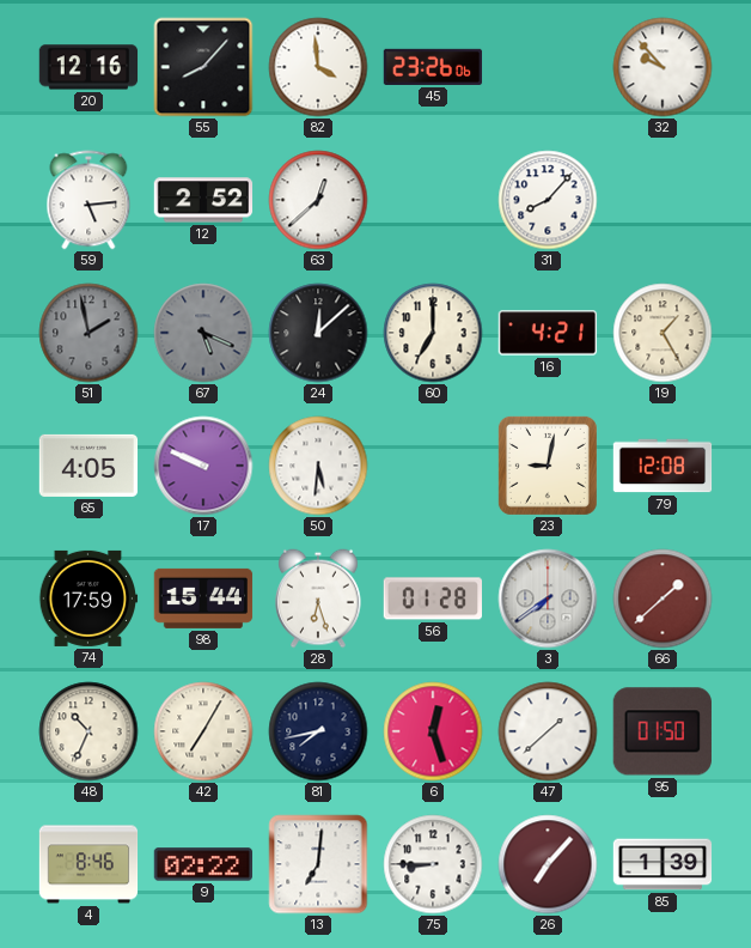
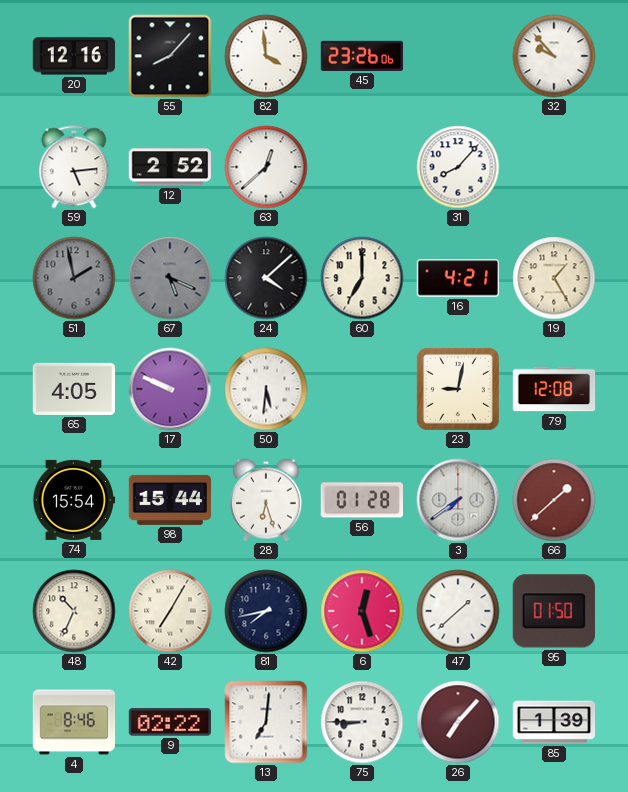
24: 12:08 -> 4:08 (266, 278)
74: 17:59 -> 15:54 (74, 500)
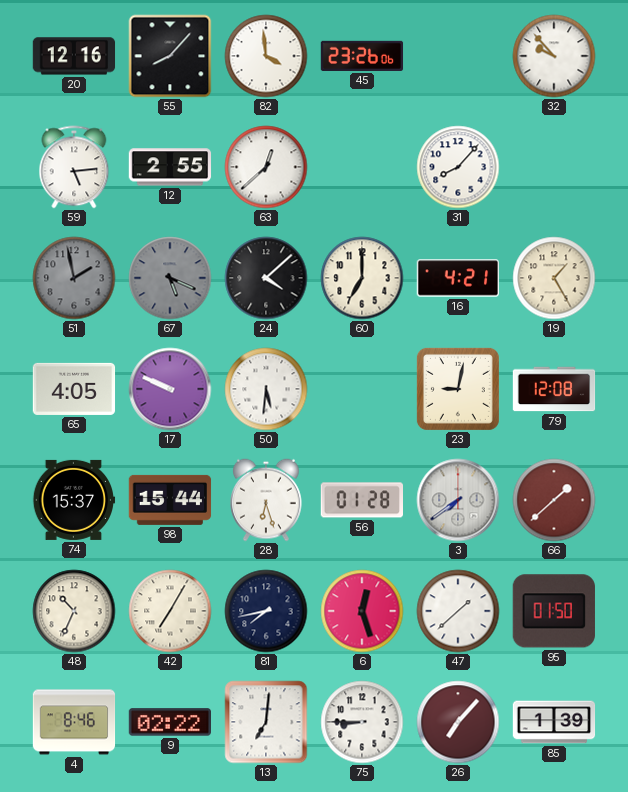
12: 2:52 -> 2:55 (170, 167)
74: 15:54 -> 15:37 (74, 500)
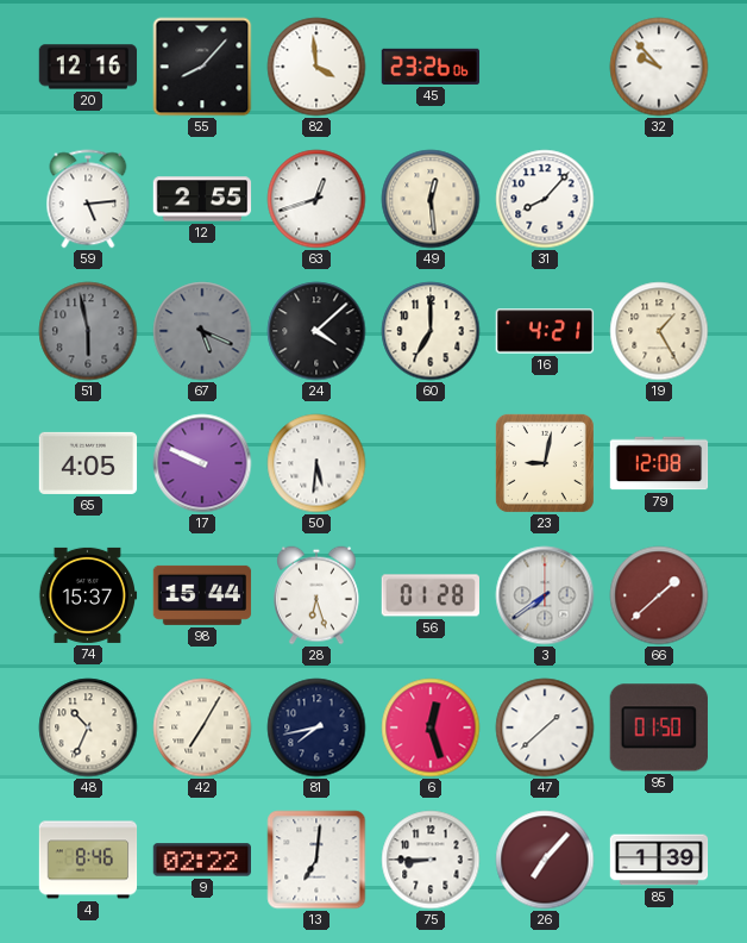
63: 12:38 -> 12:42 (316, 199)
49: none -> 12:29 (431, 199)
51: 1:58 -> 5:58 (88, 331)
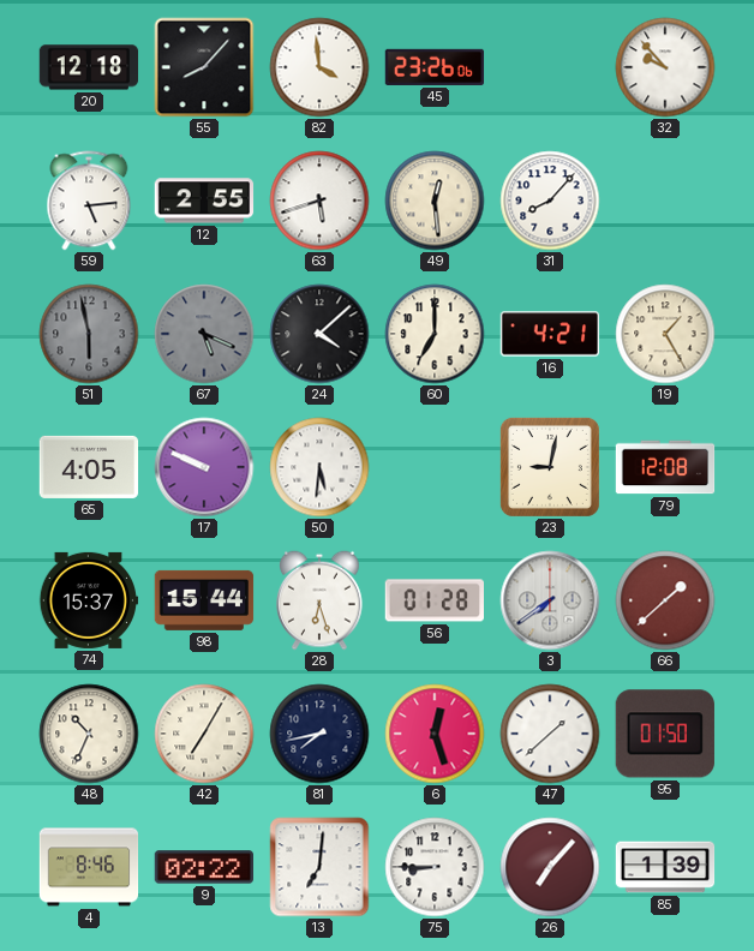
20: 12:16 -> 12:18 (89, 67)
63: 12:42 -> 5:42 (319, 201)
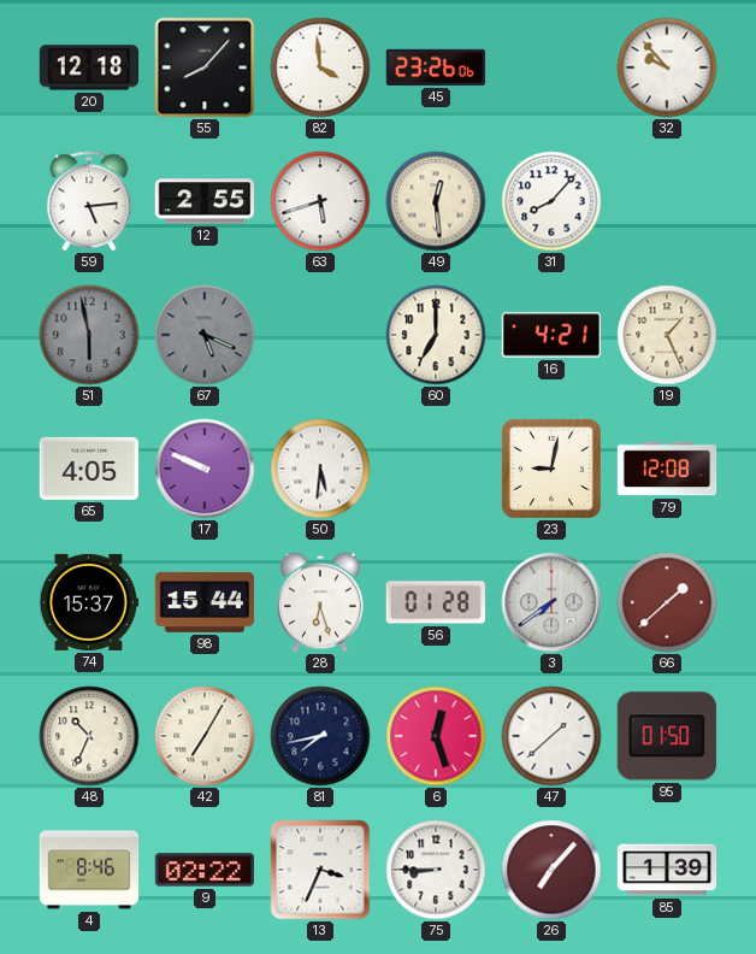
24: 4:08 -> none (319, 334)
19: 1:25 -> 1:26 (667, 335)
13: 7:01 -> 3:34 (320, 870)
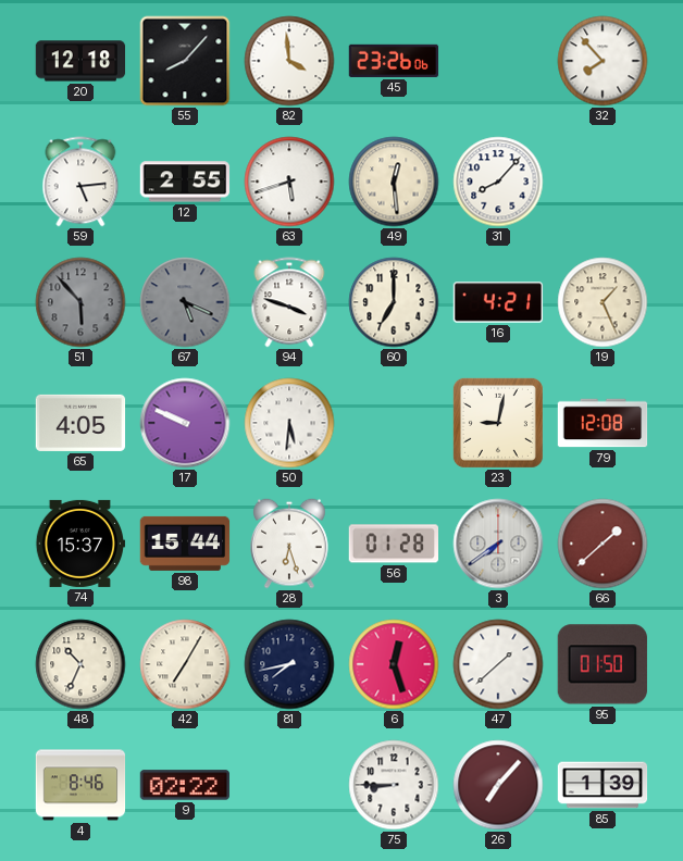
32: 9:53 -> 7:53 (603, 61)
51: 5:58 -> 5:53 (80, 302)
94: none -> 3:48 (289, 302)
13: 3:34 -> none (320, 870)
